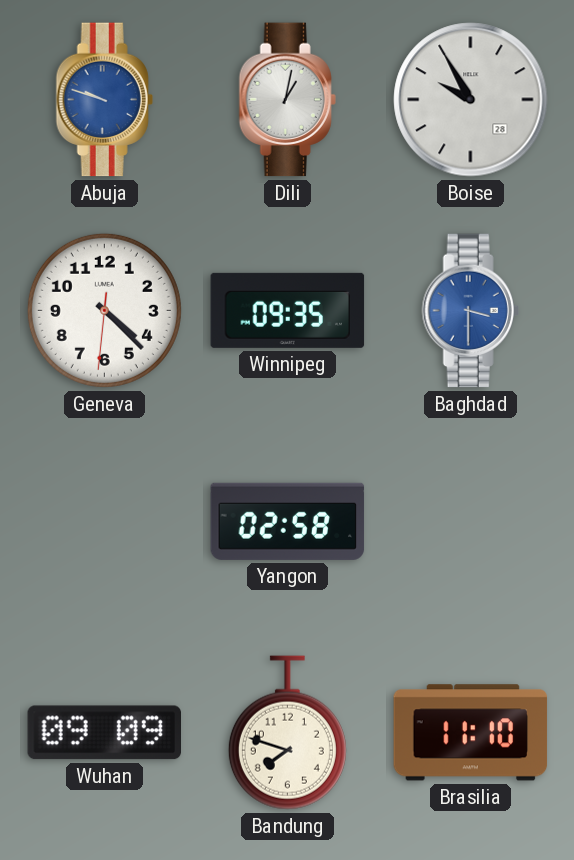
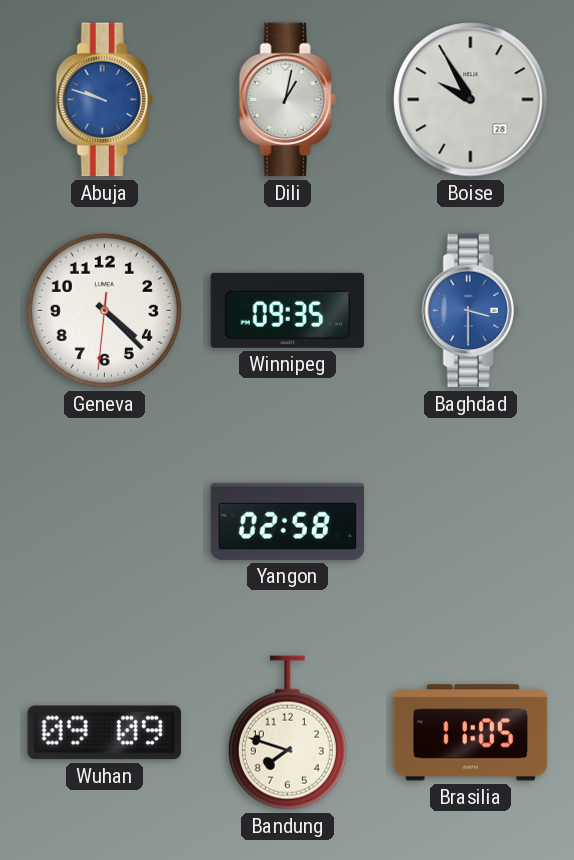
Brasilia: 11:10 -> 11:05 (471, 733)
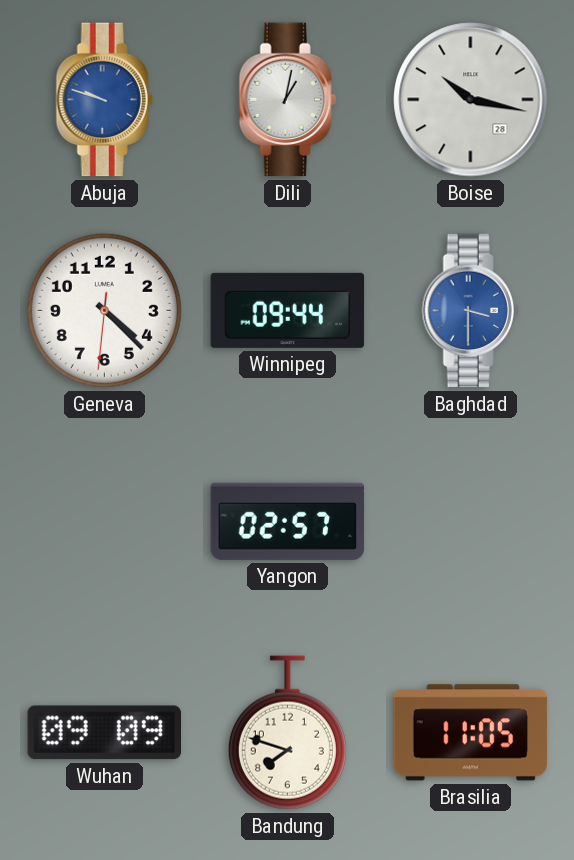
Boise: 9:55 -> 10:17 (471, 100)
Winnipeg: 09:35 -> 09:44 (288, 310)
Yangon: 02:58 -> 02:57 (288, 521)
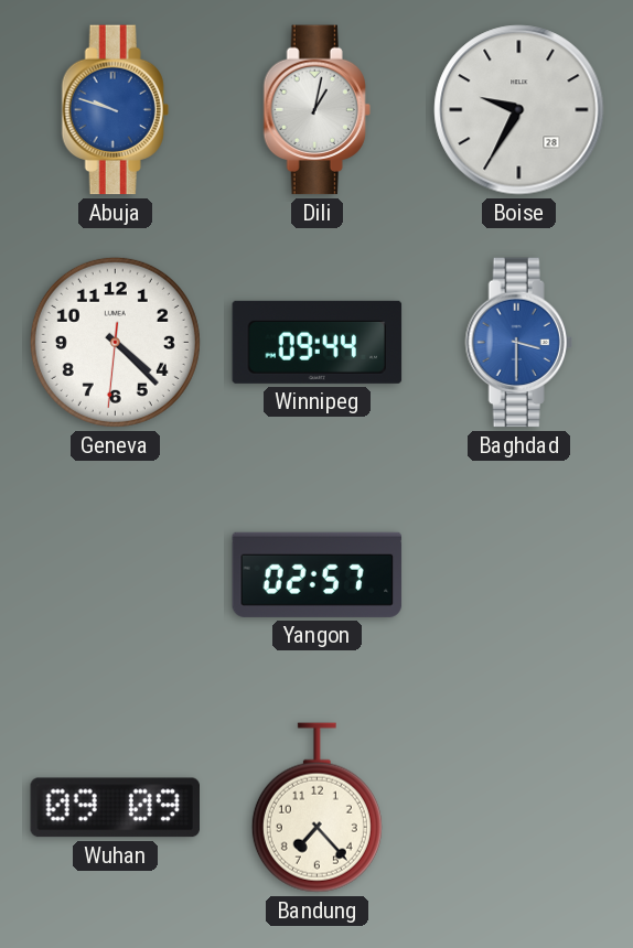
Boise: 10:17 -> 9:35 (519, 110)
Bandung: 7:48 -> 7:23 (316, 808)
Brasilia: 11:05 -> none (471, 733)
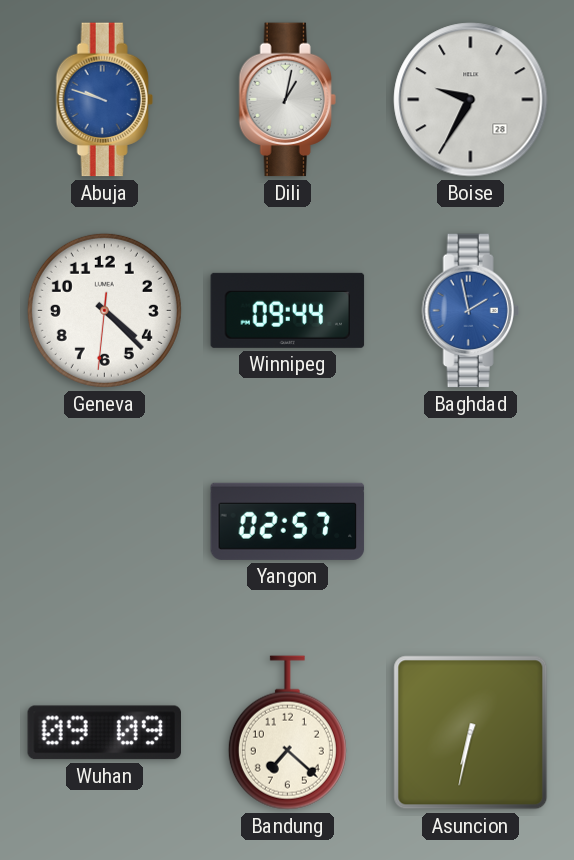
Baghdad: 3:30 -> 1:58 (470, 311)
Bandung: 7:23 -> 7:22 (287, 733)
Asuncion: none -> 6:32 (471, 733)
